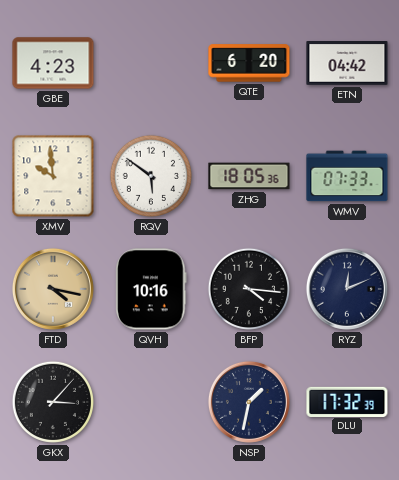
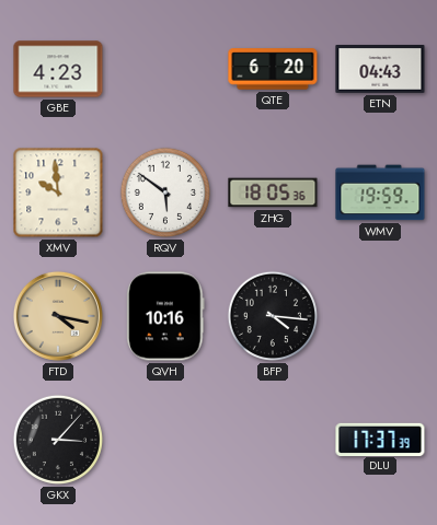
ETN: 04:42 -> 04:43 (380, 69)
WMV: 07:33 -> 19:59 (380, 192)
RYZ: 12:11 -> none (347, 289)
NSP: 1:32 -> none (249, 402)
DLU: 17:32 -> 17:37 (380, 439)
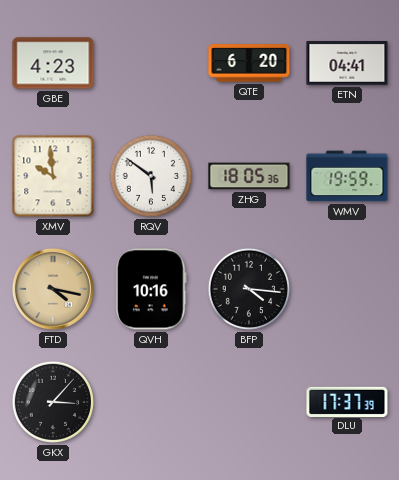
ETN: 04:43 -> 04:41 (347, 63)
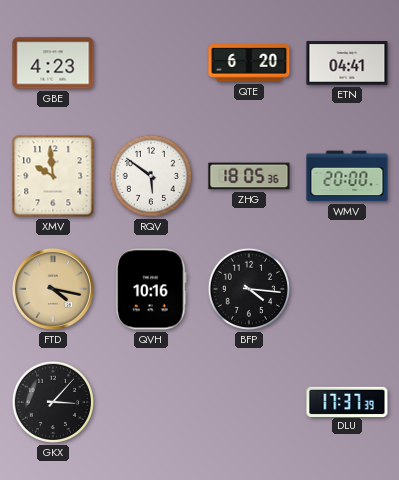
WMV: 19:59 -> 20:00 (347, 176)
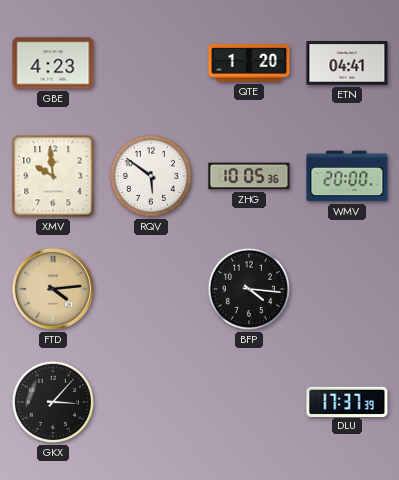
QTE: 6:20 -> 1:20 (249, 63)
ZHG: 18:05 -> 10:05 (249, 176)
FTD: 4:17 -> 4:14 (53, 289)
QVH: 10:16 -> none (151, 289)
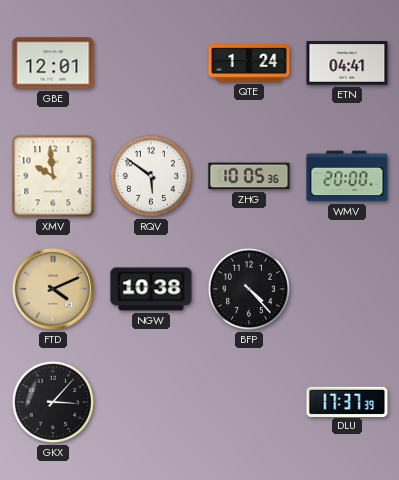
GBE: 4:23 -> 12:01 (53, 63)
QTE: 1:20 -> 1:24 (249, 63)
FTD: 4:14 -> 4:11 (53, 289)
NGW: none -> 10:38 (151, 289)
BFP: 4:16 -> 4:23 (249, 289)
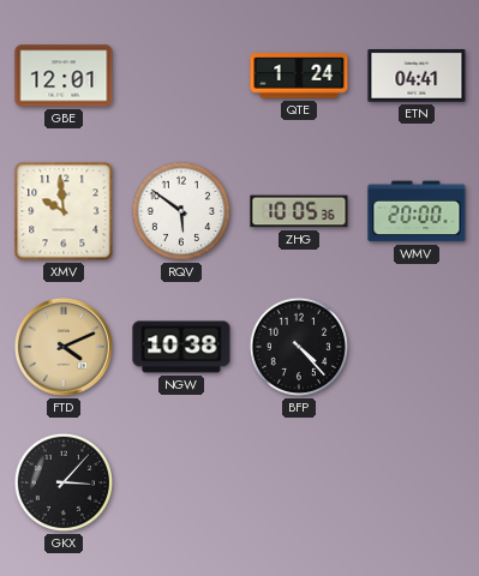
DLU: 17:37 -> none (347, 401)
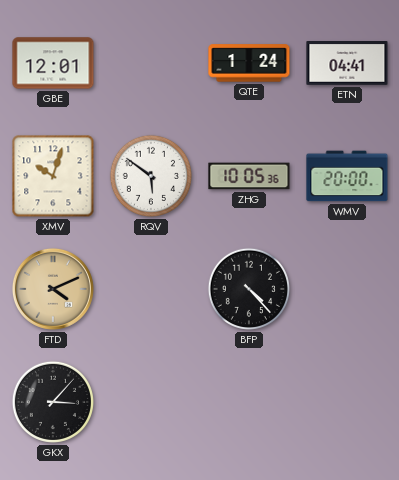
XMV: 9:59 -> 10:03 (53, 176)
NGW: 10:38 -> none (181, 347)
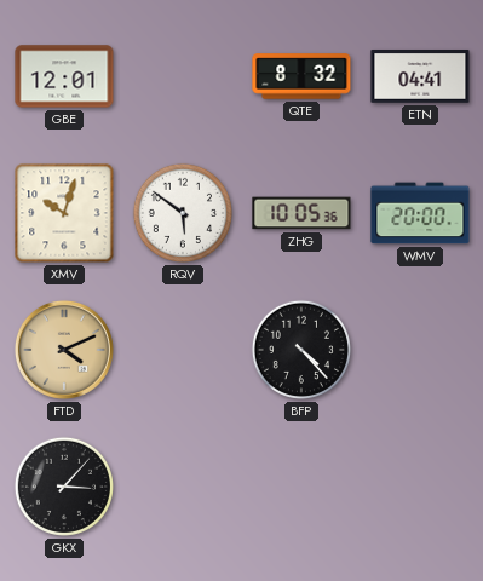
QTE: 1:24 -> 8:32 (301, 76)
